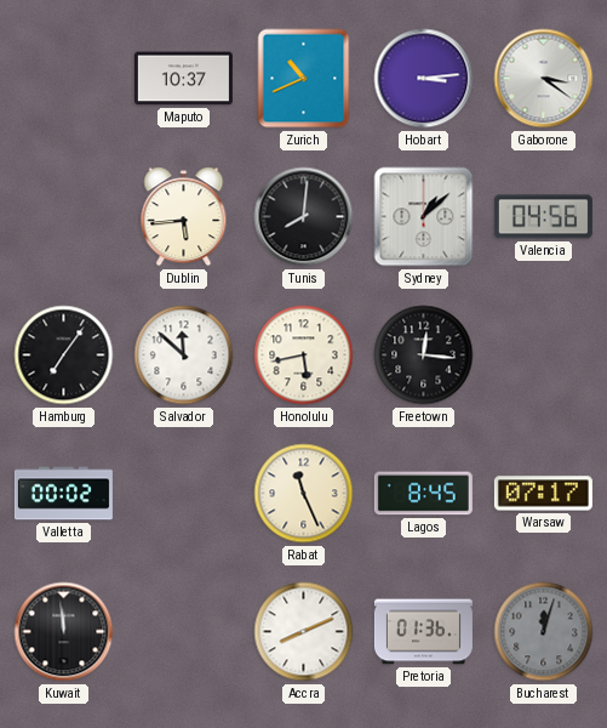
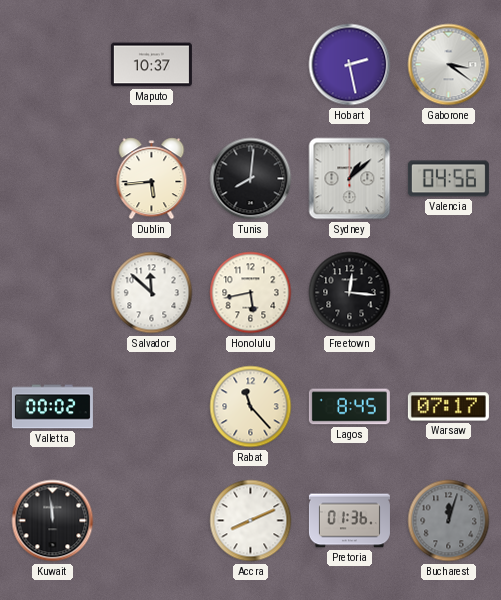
Zurich: 10:41 -> none (304, 79)
Hobart: 3:14 -> 2:28 (350, 65)
Hamburg: 7:06 -> none (64, 356)
Rabat: 11:26 -> 11:23 (251, 407)
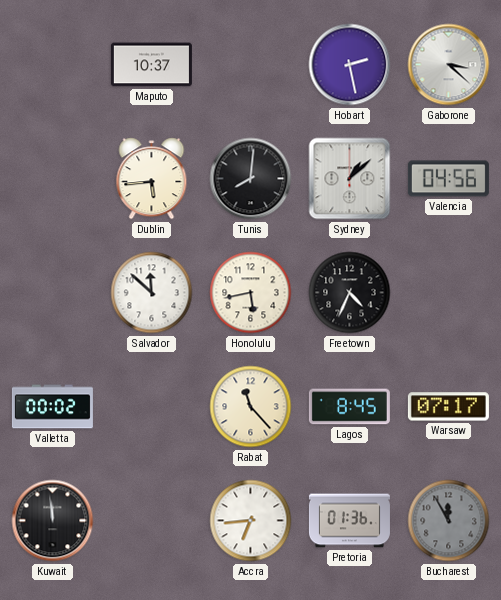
Gaborone: 3:21 -> 3:22 (449, 65)
Freetown: 12:16 -> 4:34 (350, 293)
Accra: 8:11 -> 6:44 (251, 521)
Bucharest: 12:03 -> 11:55 (449, 521)
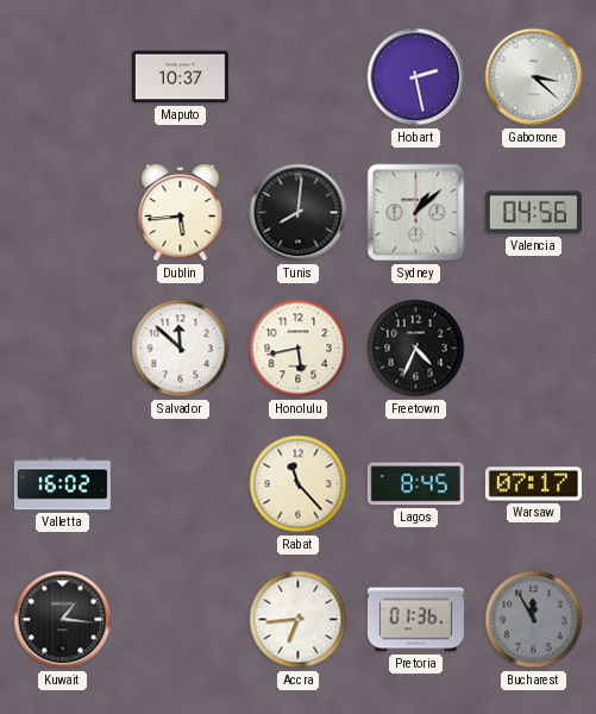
Valletta: 00:02 -> 16:02 (62, 484)
Kuwait: 11:59 -> 1:16 (63, 620)
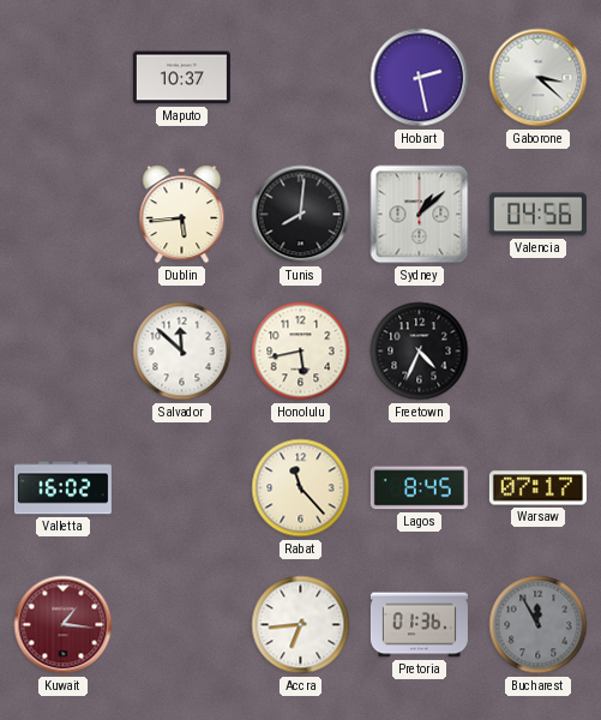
Kuwait dial: black -> burgundy (64, 625)
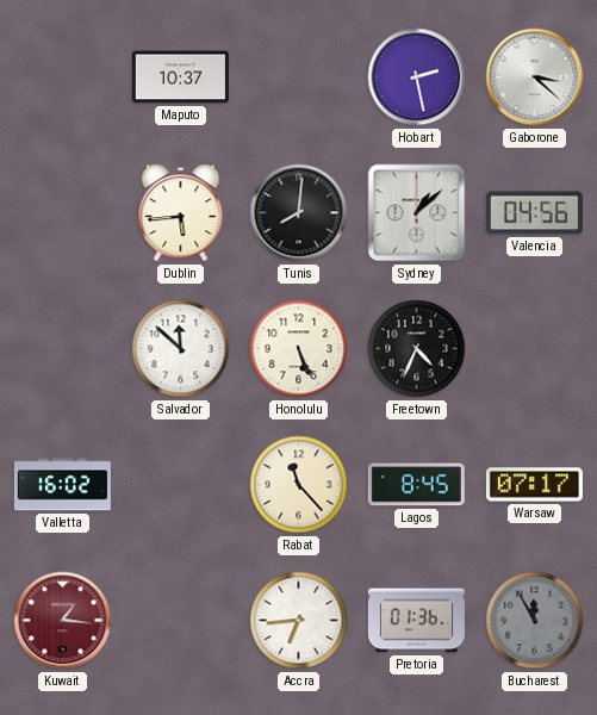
Honolulu: 5:43 -> 5:26 (299, 349)
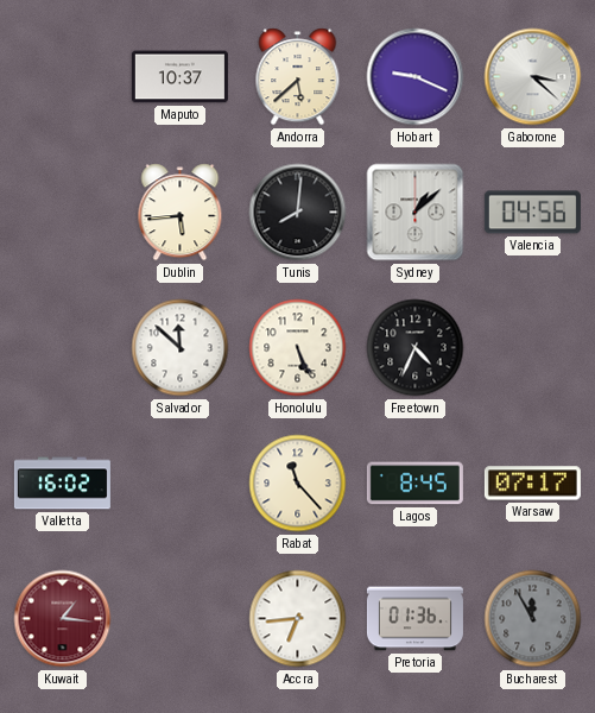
Andorra: none -> 5:38 (298, 77)
Hobart: 2:28 -> 9:19 (416, 77)
